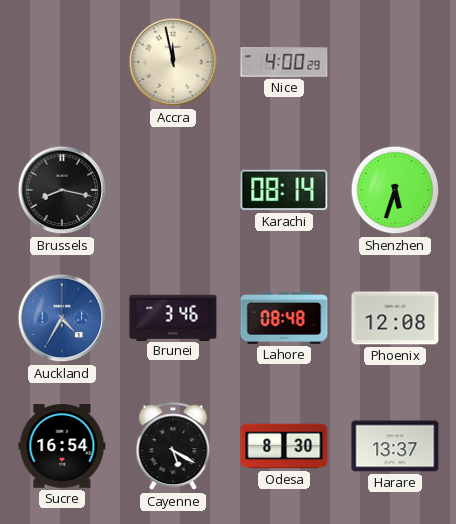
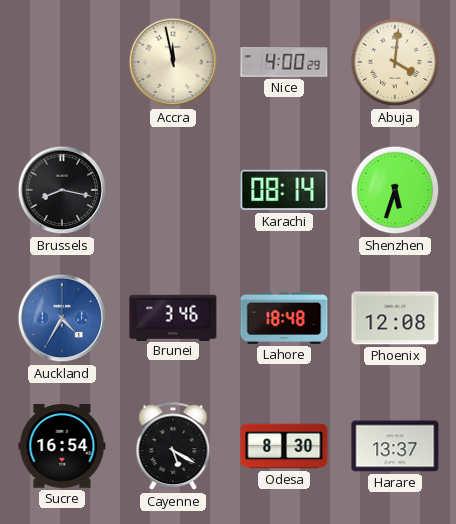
Abuja: none -> 4:01 (395, 62)
Lahore: 08:48 -> 18:48 (284, 318)
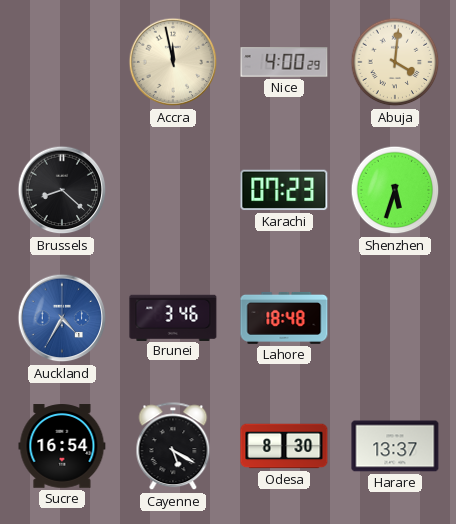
Brussels: 8:17 -> 8:22 (62, 190)
Karachi: 08:14 -> 07:23 (284, 190)
Phoenix: 12:08 -> none (395, 318)
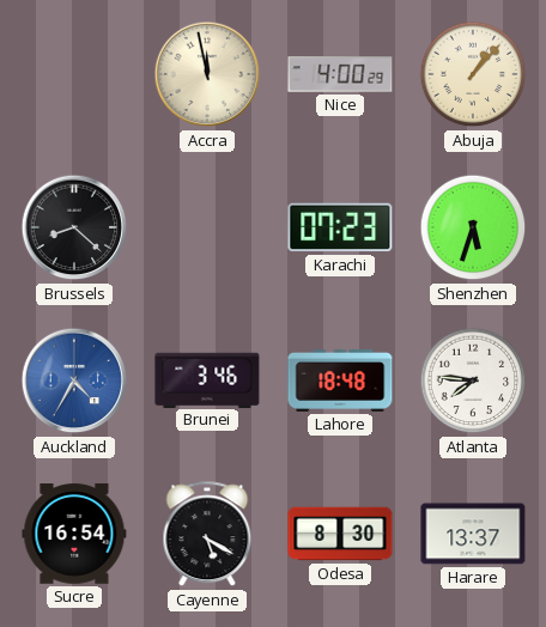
Abuja: 4:01 -> 1:07 (473, 74)
Atlanta: none -> 7:46 (473, 381)
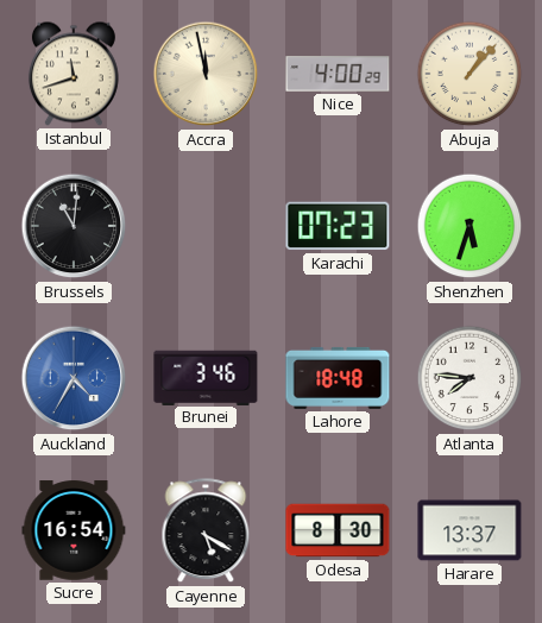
Istanbul: none -> 11:42 (74, 74)
Brussels: 8:22 -> 11:01 (74, 226)
